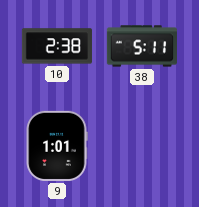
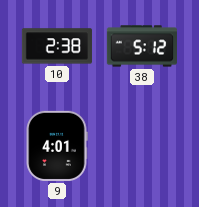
38: 5:11 -> 5:12 (142, 46)
9: 1:01 -> 4:01 (57, 146)
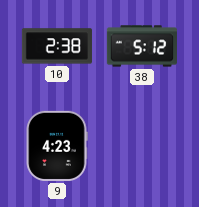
9: 4:01 -> 4:23 (57, 146)
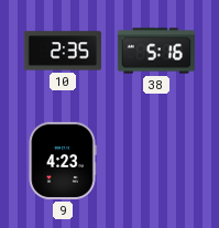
10: 2:38 -> 2:35 (63, 51)
38: 5:12 -> 5:16 (156, 51)
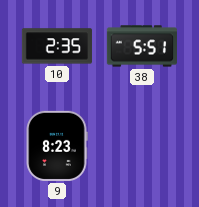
38: 5:16 -> 5:51 (142, 46)
9: 4:23 -> 8:23 (57, 146)
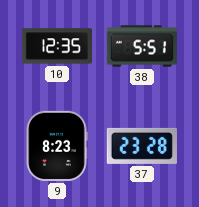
10: 2:35 -> 12:35 (57, 46)
37: none -> 23:28 (142, 146)
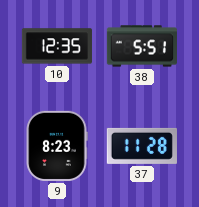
37: 23:28 -> 11:28 (142, 146)
